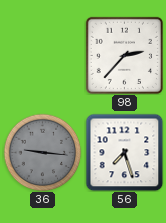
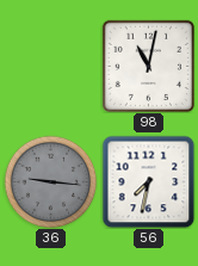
98: 2:37 -> 11:02 (148, 66)
56: 7:27 -> 7:32 (148, 181)
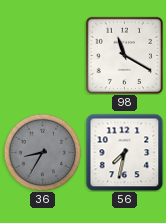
98: 11:02 -> 11:20 (124, 55)
36: 9:16 -> 8:35 (42, 152)
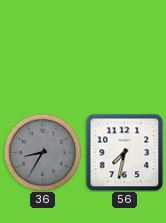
98: 11:20 -> none (124, 55)
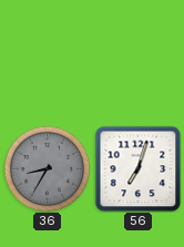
56: 7:32 -> 7:03 (137, 168)
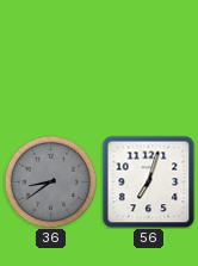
36: 8:35 -> 8:39 (50, 181)
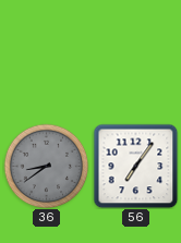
56: 7:03 -> 7:06 (135, 166)
